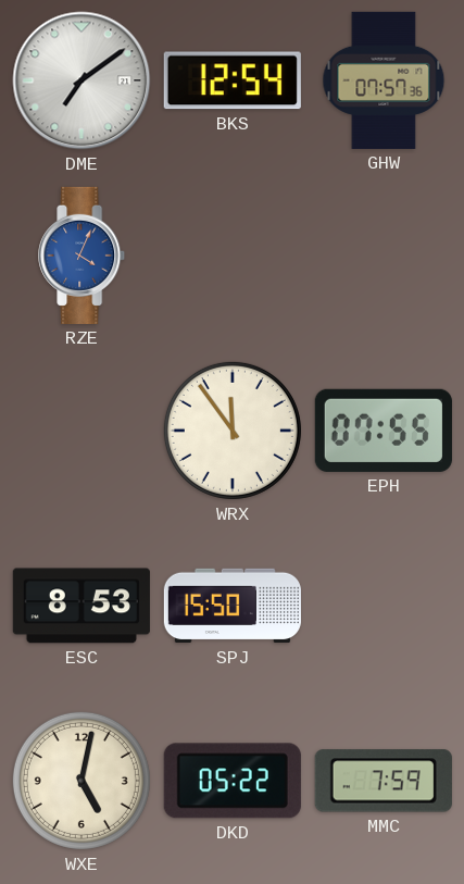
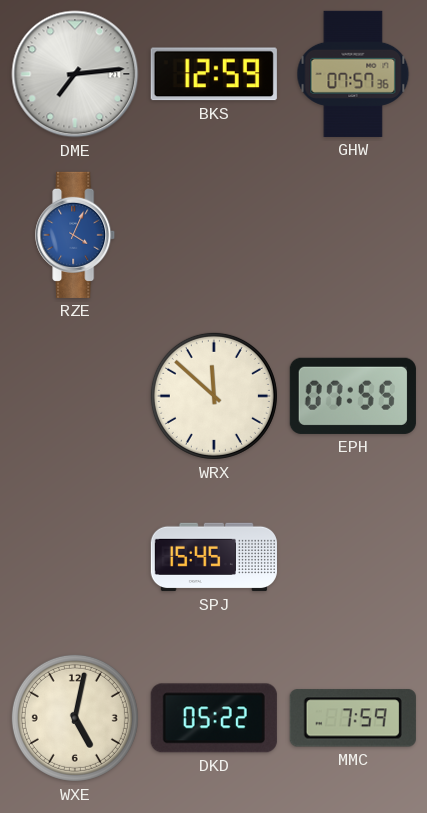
DME: 7:09 -> 7:14 (75, 74)
BKS: 12:54 -> 12:59 (214, 74)
WRX: 11:54 -> 11:52 (214, 396)
ESC: 8:53 -> none (81, 606)
SPJ: 15:50 -> 15:45 (214, 557)
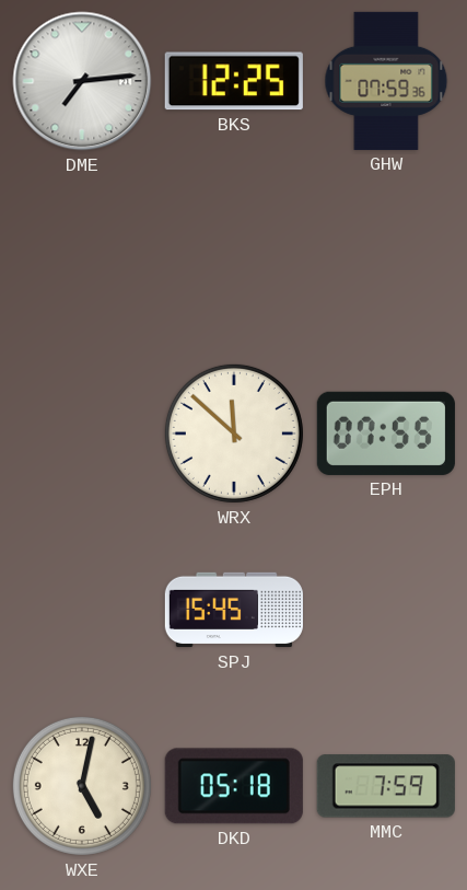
BKS: 12:59 -> 12:25 (234, 81)
GHW: 07:57 -> 07:59 (386, 81)
RZE: 4:04 -> none (76, 235)
DKD: 05:22 -> 05:18 (234, 786)
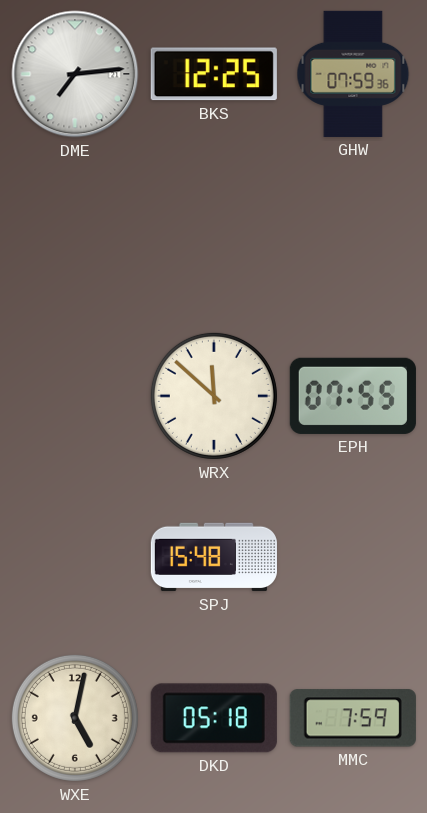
SPJ: 15:45 -> 15:48 (214, 557)
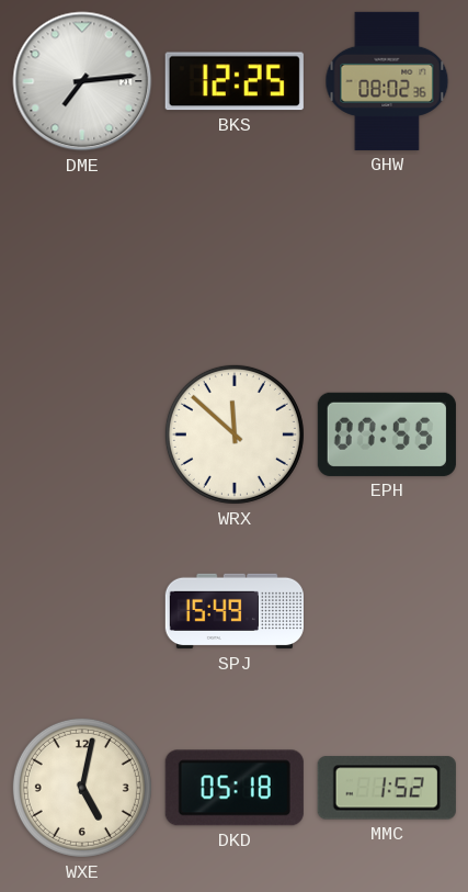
GHW: 07:59 -> 08:02 (387, 81)
SPJ: 15:48 -> 15:49 (235, 611)
MMC: 7:59 -> 1:52 (387, 788)
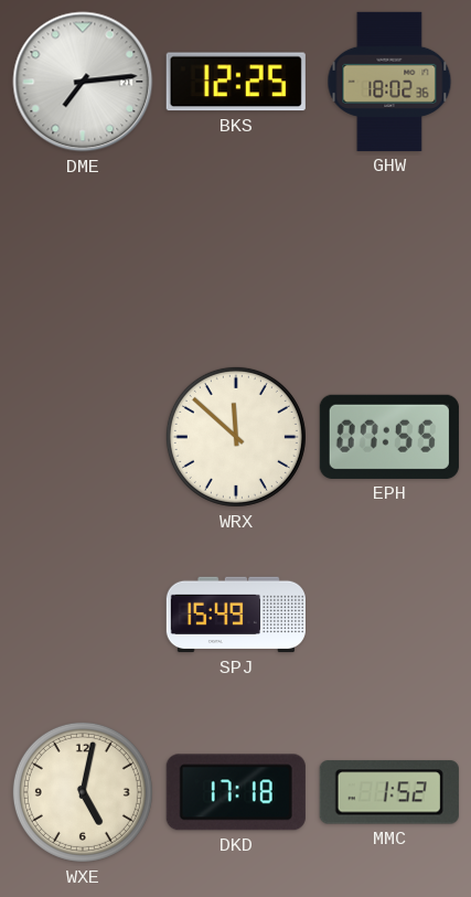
GHW: 08:02 -> 18:02 (389, 82)
DKD: 05:18 -> 17:18 (236, 792)
